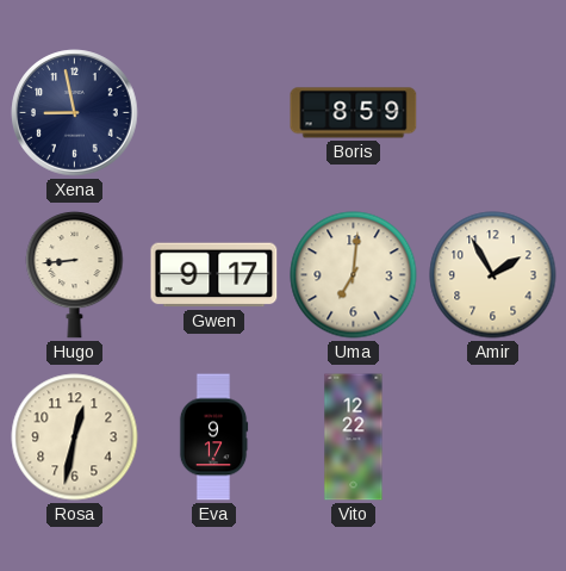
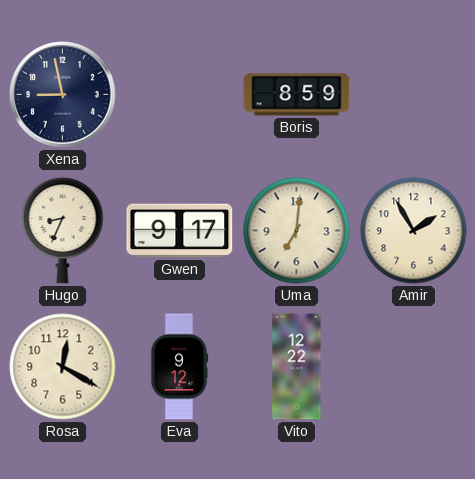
Hugo: 8:44 -> 8:34 (63, 230)
Rosa: 12:32 -> 12:20 (63, 367)
Eva: 9:17 -> 9:12 (179, 367)
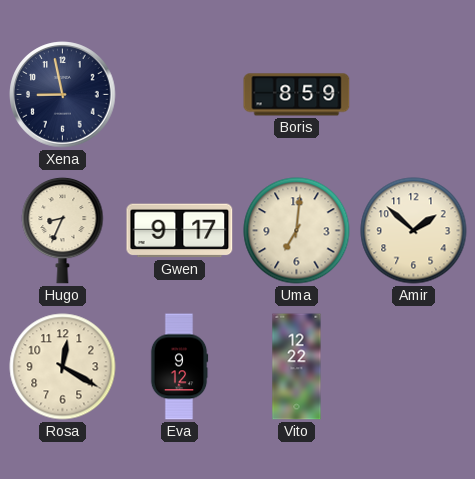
Amir: 1:55 -> 1:52 (414, 231)
